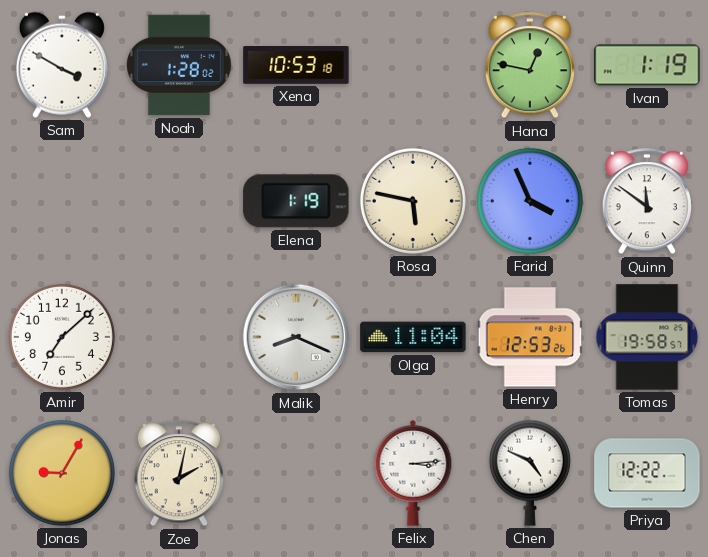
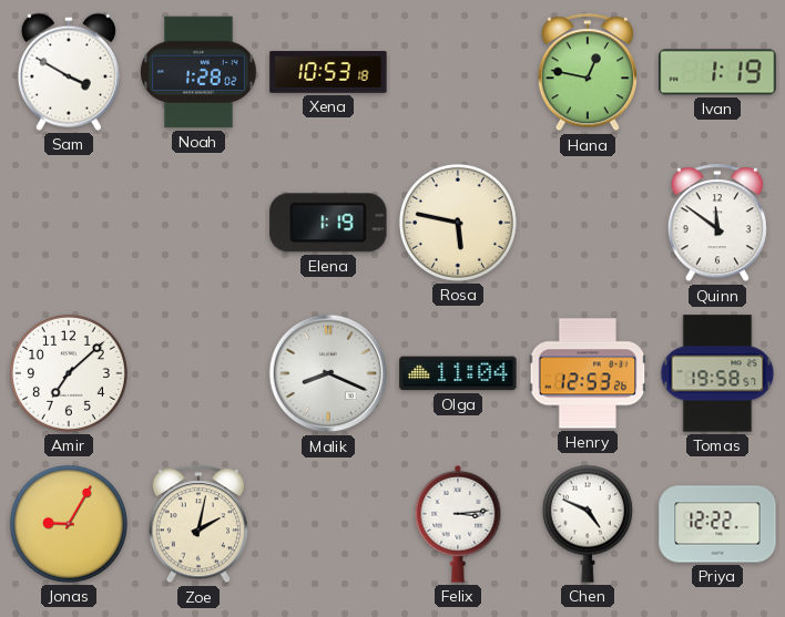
Farid: 3:56 -> none (530, 201)
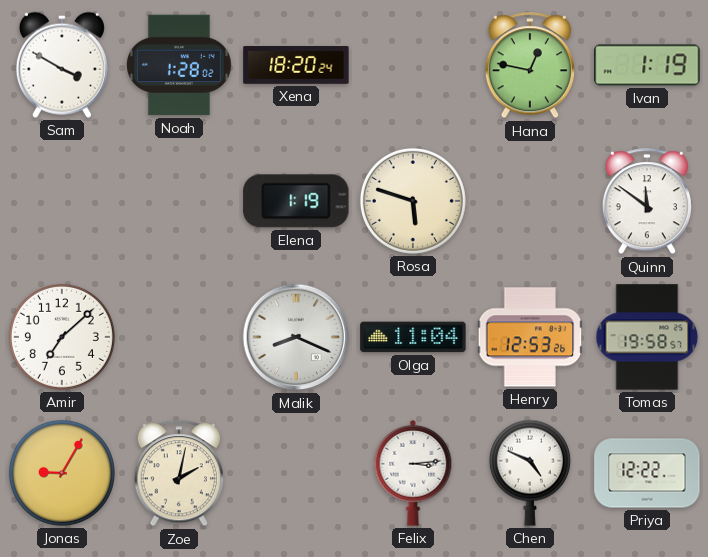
Xena: 10:53 -> 18:20 (296, 65)
Rosa: 5:47 -> 5:48 (413, 201)
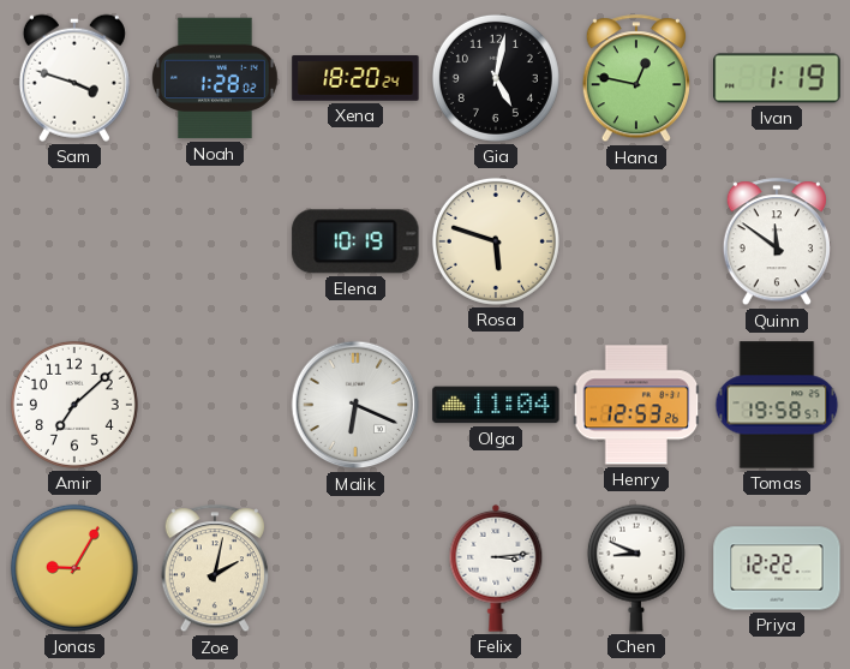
Sam: 3:50 -> 3:48 (74, 78)
Gia: none -> 5:02 (496, 78)
Elena: 1:19 -> 10:19 (355, 241)
Malik: 8:19 -> 6:19 (355, 405)
Chen: 4:49 -> 8:49 (636, 568)
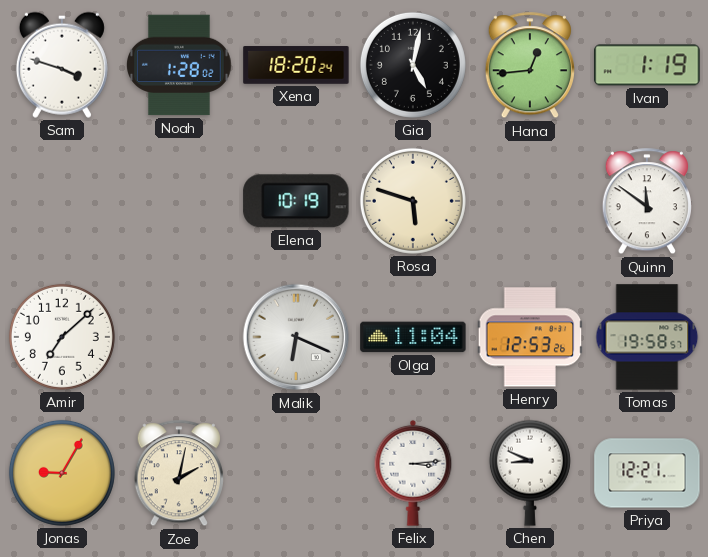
Hana: 12:47 -> 12:44 (530, 66)
Priya: 12:22 -> 12:21 (647, 473)
